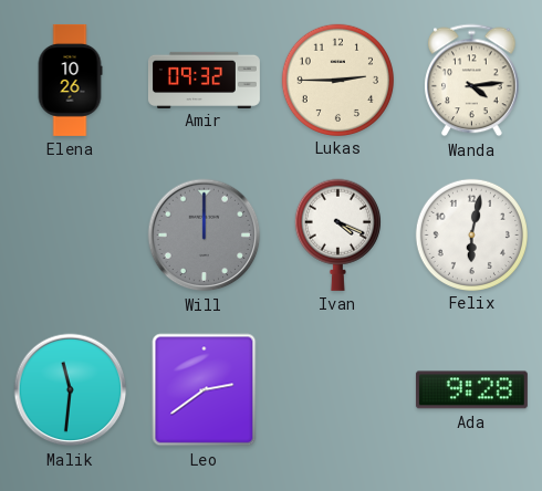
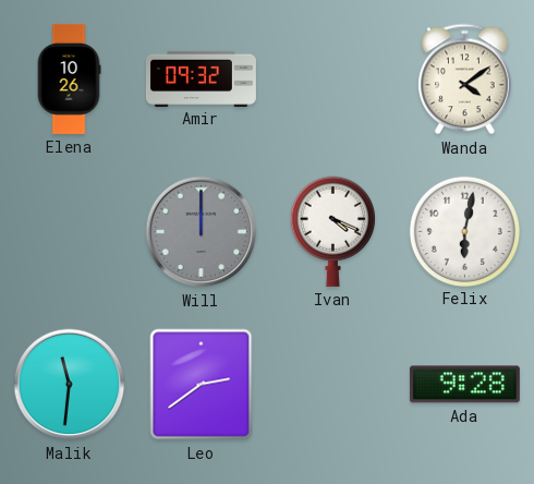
Lukas: 2:45 -> none (337, 80)
Wanda: 4:14 -> 4:09 (465, 80)
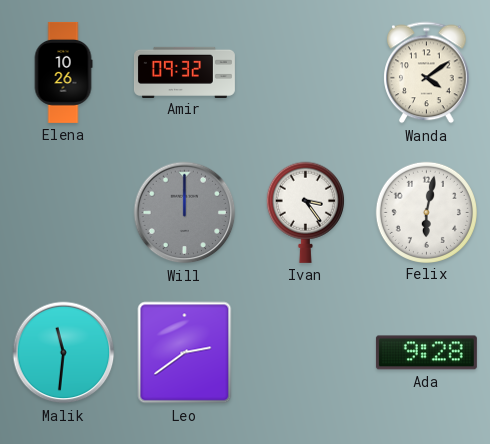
Ivan: 4:19 -> 3:24 (305, 212)
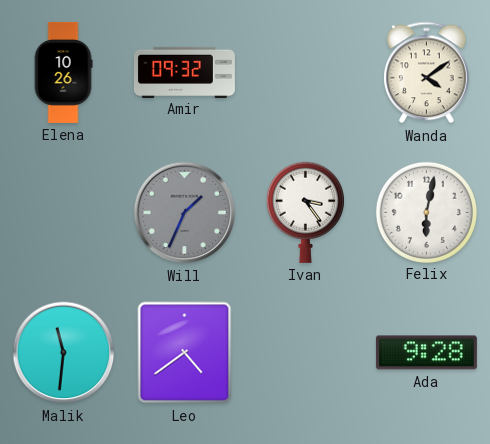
Will: 12:00 -> 1:34 (185, 213)
Leo: 2:39 -> 4:39 (185, 353)
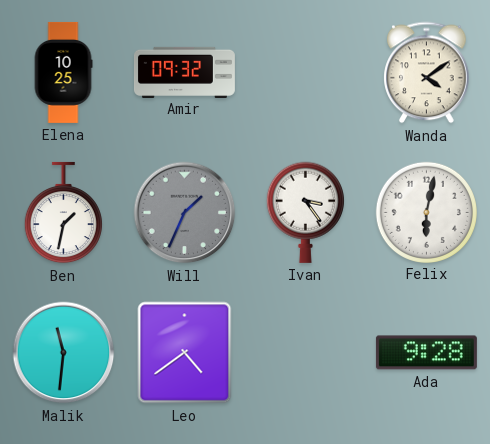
Elena: 10:26 -> 10:25 (63, 72)
Ben: none -> 1:32 (63, 213)
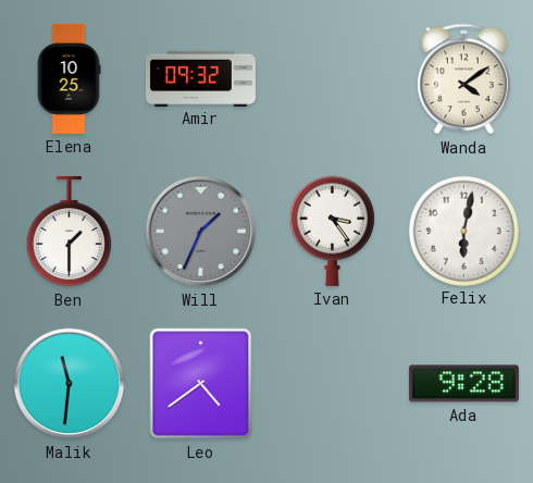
Ben: 1:32 -> 1:30 (69, 232)
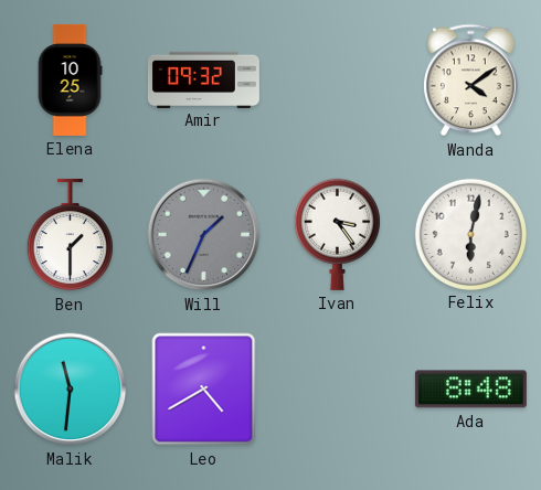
Leo: 4:39 -> 4:40 (204, 390)
Ada: 9:28 -> 8:48 (470, 390)
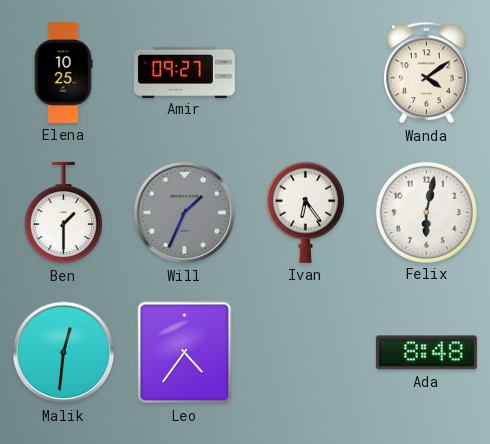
Amir: 09:32 -> 09:27 (184, 72)
Ivan: 3:24 -> 6:24 (305, 212)
Malik: 11:31 -> 12:31 (64, 353)
Leo: 4:40 -> 4:36 (185, 353)
